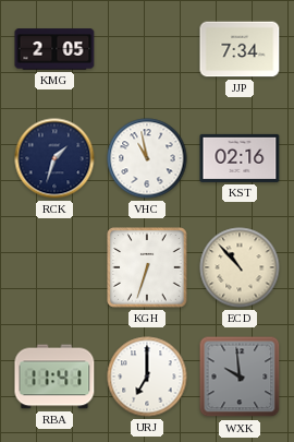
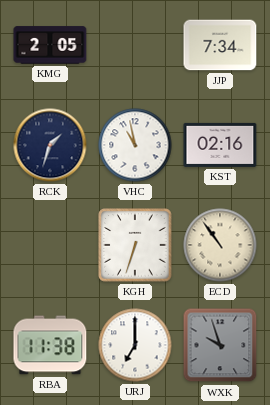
ECD: 10:53 -> 10:54 (220, 245)
RBA: 11:41 -> 11:38 (50, 345)
WXK: 9:59 -> 9:57 (220, 345)
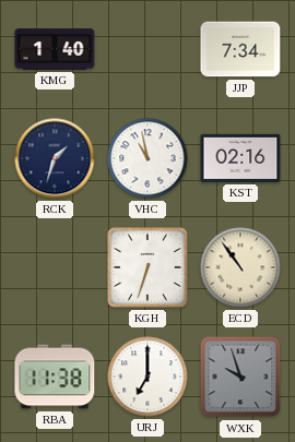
KMG: 2:05 -> 1:40 (55, 49)
